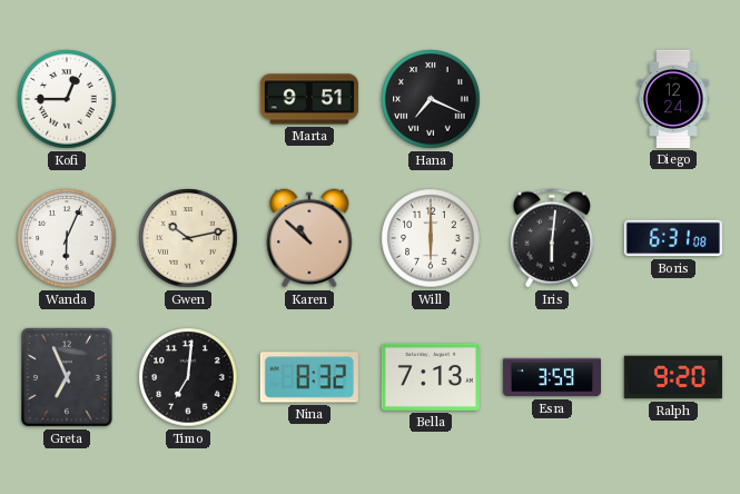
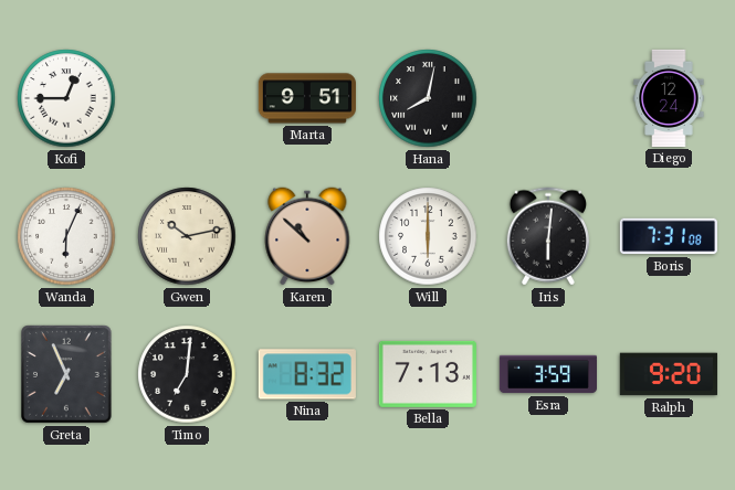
Hana: 7:19 -> 8:02 (428, 98)
Boris: 6:31 -> 7:31 (669, 236)
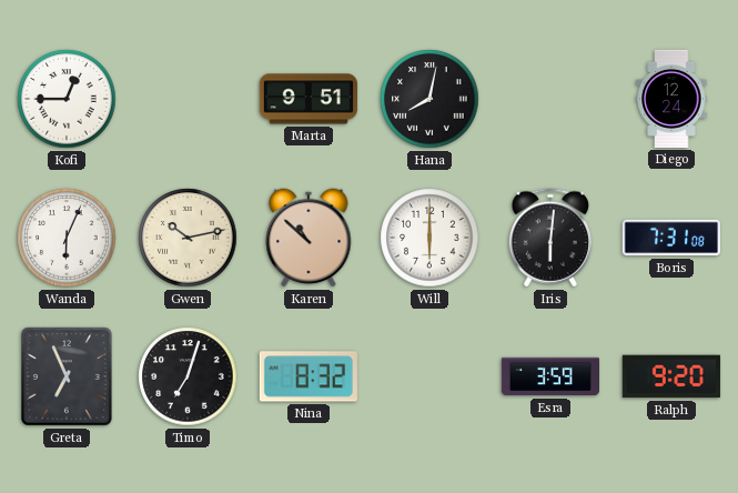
Timo: 7:01 -> 7:03 (188, 376)
Bella: 7:13 -> none (428, 374)
